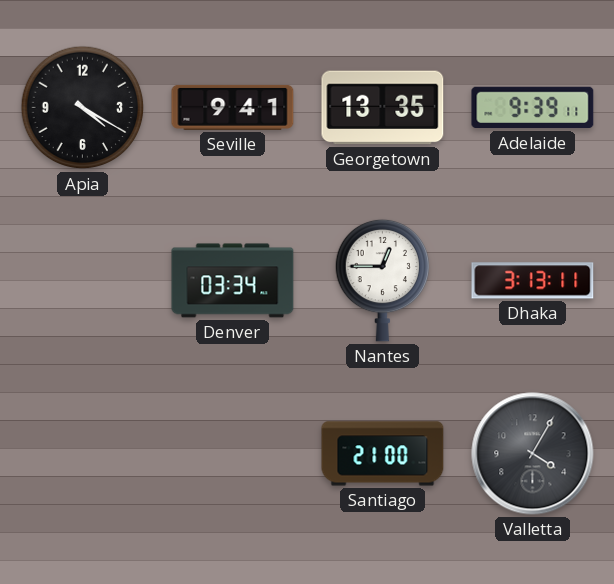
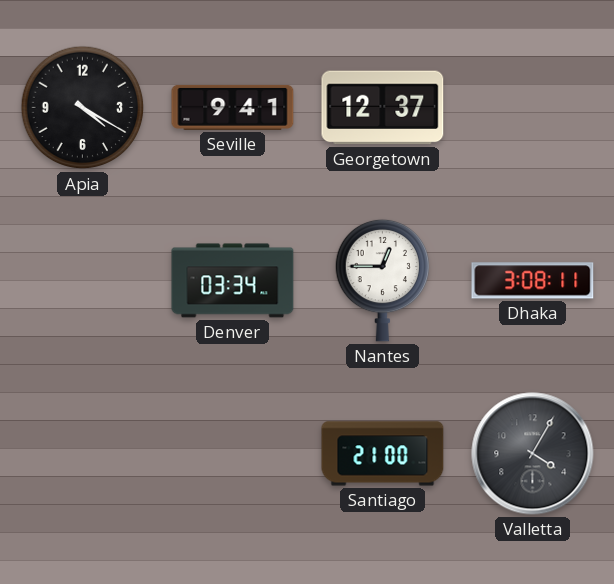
Georgetown: 13:35 -> 12:37 (383, 108)
Adelaide: 9:39 -> none (533, 108)
Dhaka: 3:13 -> 3:08 (533, 281)
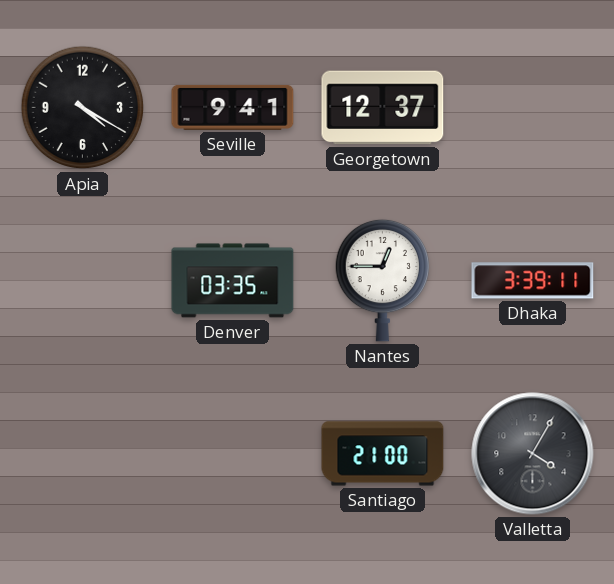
Denver: 03:34 -> 03:35 (233, 281)
Dhaka: 3:08 -> 3:39 (533, 281)
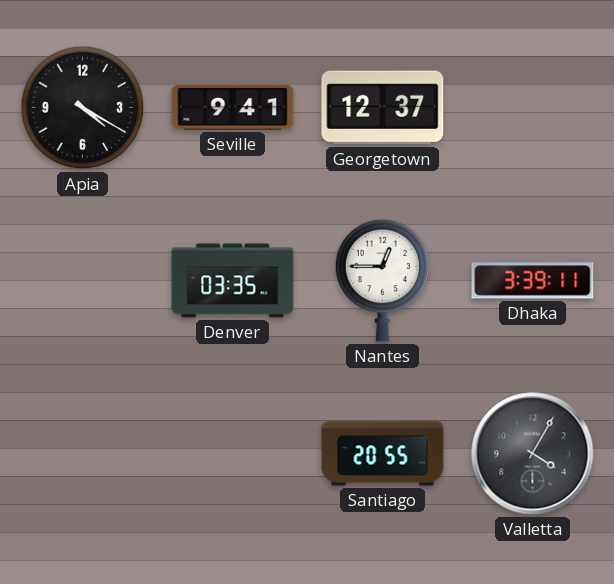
Santiago: 21:00 -> 20:55 (383, 454)
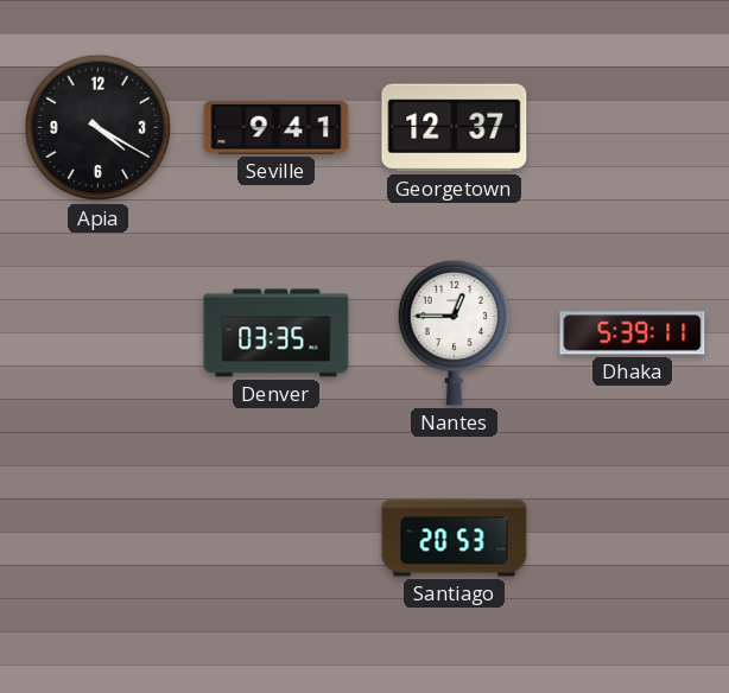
Dhaka: 3:39 -> 5:39 (633, 333)
Santiago: 20:55 -> 20:53 (455, 539)
Valletta: 4:05 -> none (533, 454)
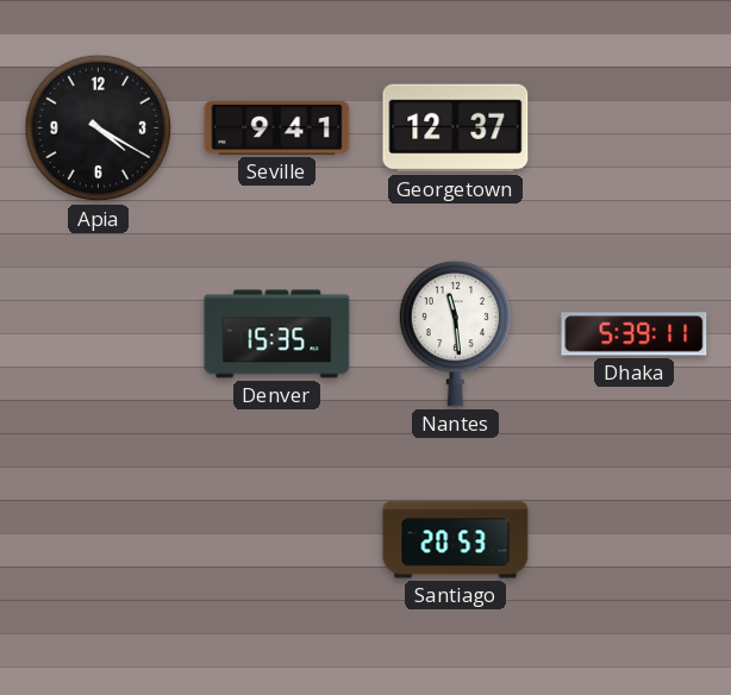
Denver: 03:35 -> 15:35 (277, 334)
Nantes: 12:45 -> 11:29 (456, 333)
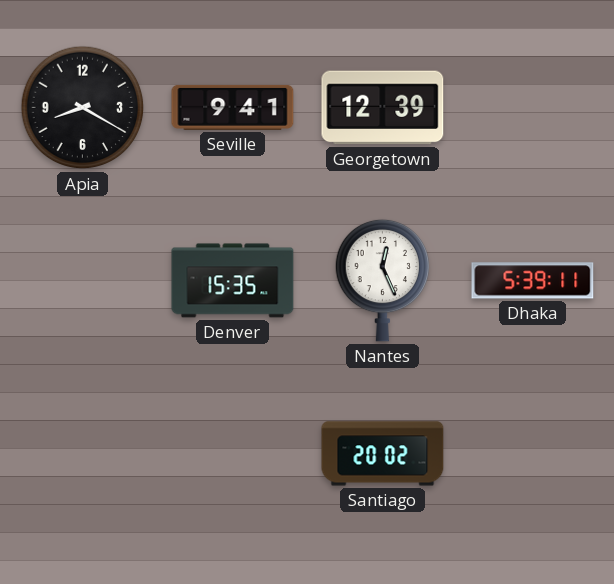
Apia: 4:20 -> 8:20 (83, 108)
Georgetown: 12:37 -> 12:39 (383, 108)
Nantes: 11:29 -> 12:26 (383, 280)
Santiago: 20:53 -> 20:02 (383, 454)
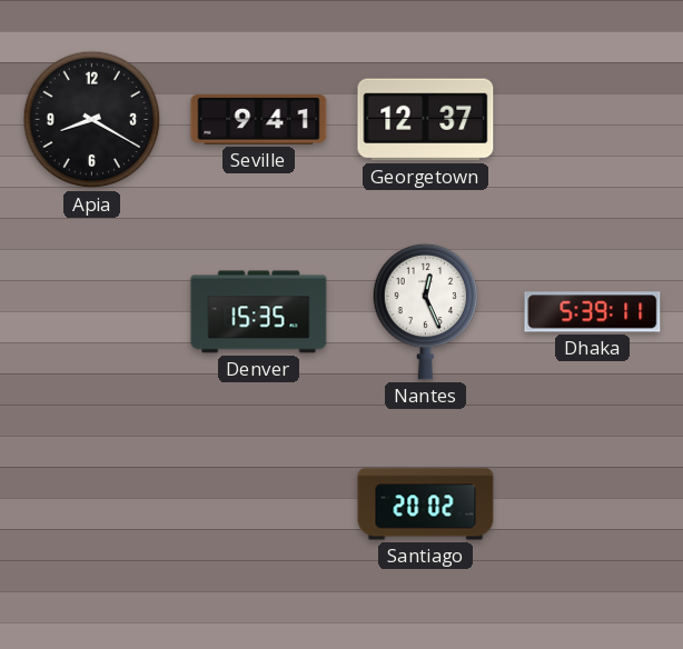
Georgetown: 12:39 -> 12:37 (426, 120)
